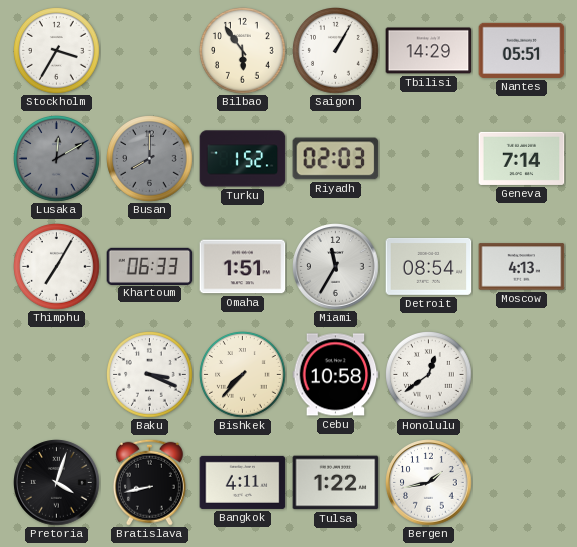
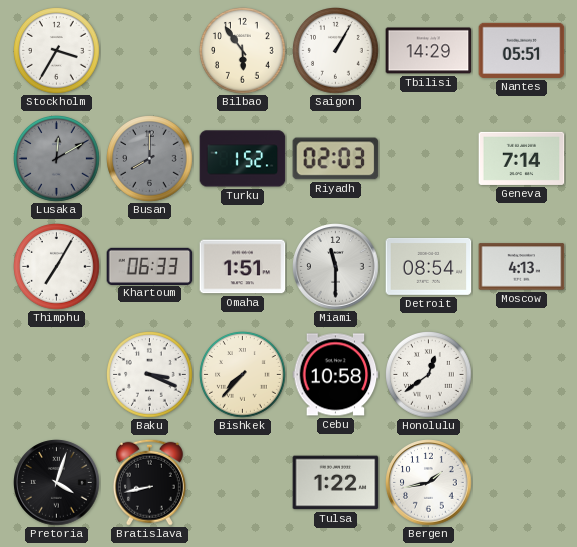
Miami: 11:35 -> 11:30 (336, 267)
Bangkok: 4:11 -> none (243, 482)
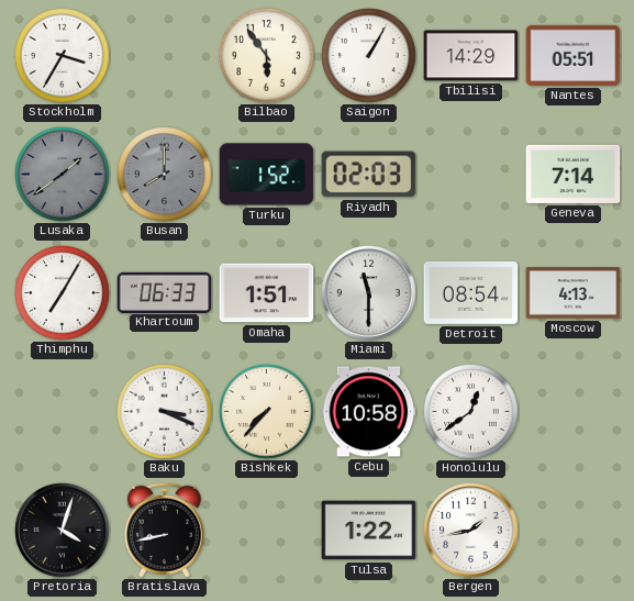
Lusaka: 12:10 -> 1:39 (63, 175)
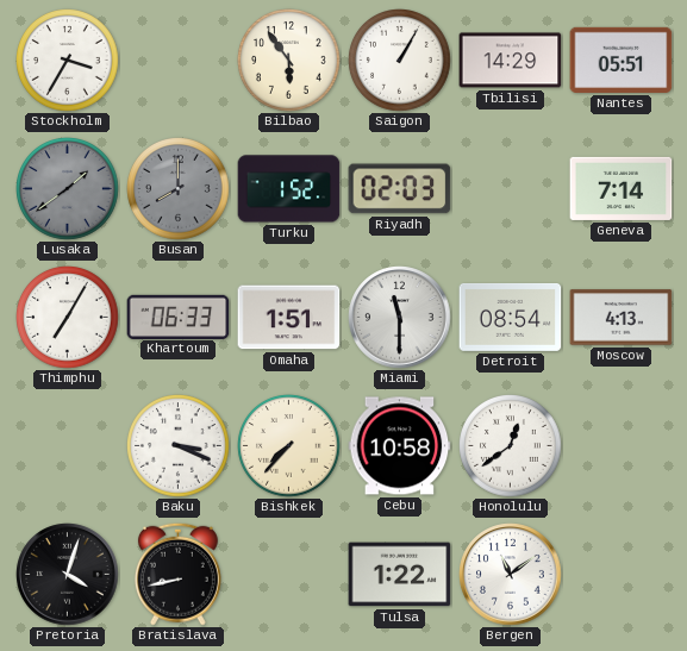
Bergen: 1:43 -> 11:09 (511, 575)
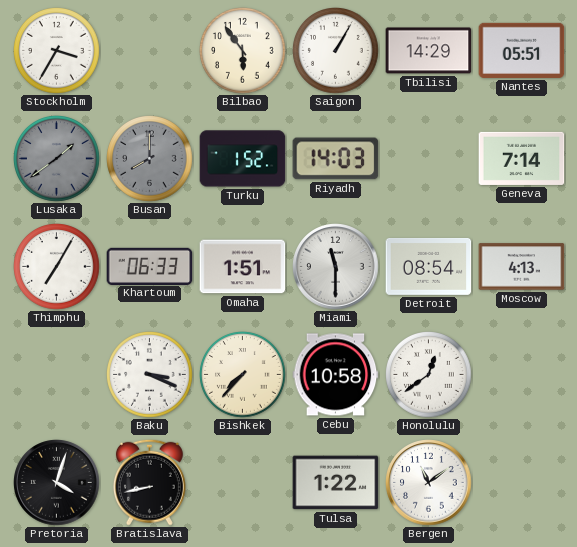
Riyadh: 02:03 -> 14:03 (336, 159)
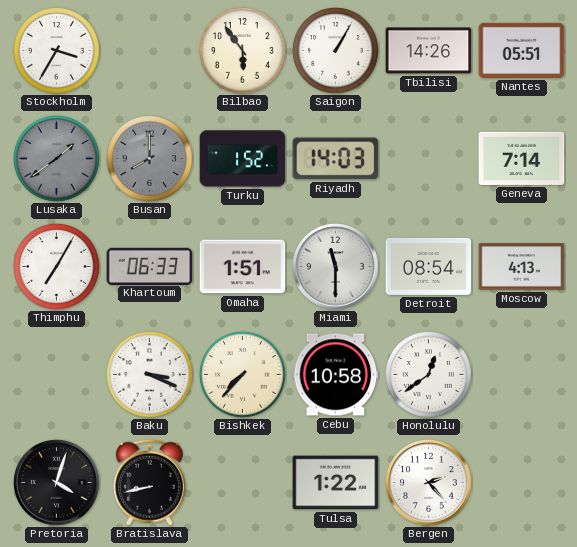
Tbilisi: 14:29 -> 14:26 (429, 51)
Bergen: 11:09 -> 2:23 (429, 483)
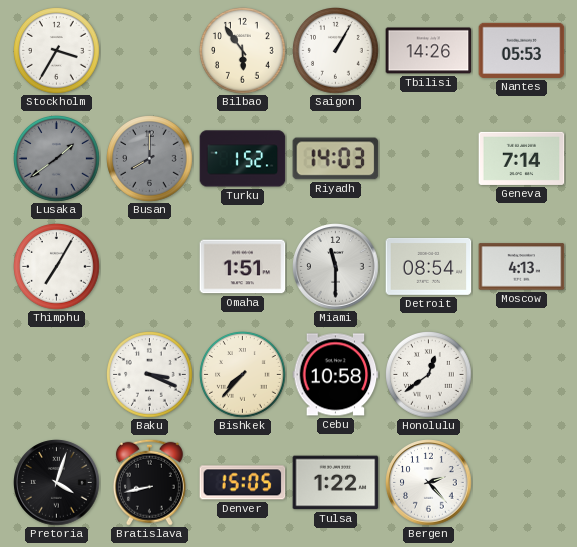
Nantes: 05:51 -> 05:53 (522, 50)
Khartoum: 06:33 -> none (150, 266)
Denver: none -> 15:05 (243, 483)
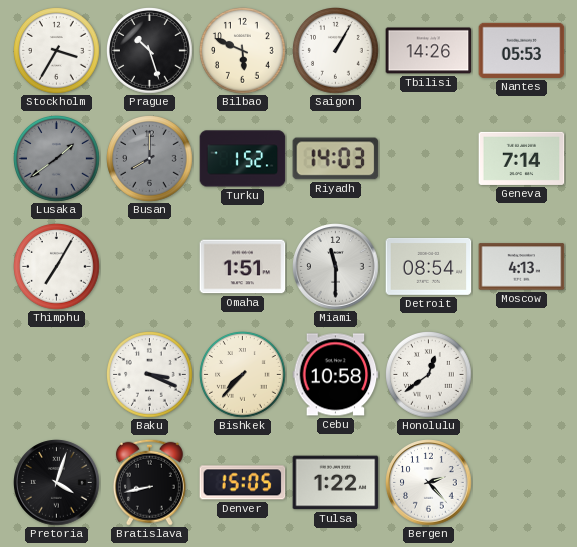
Prague: none -> 10:27 (150, 51)
Bilbao: 5:54 -> 5:49 (243, 51)
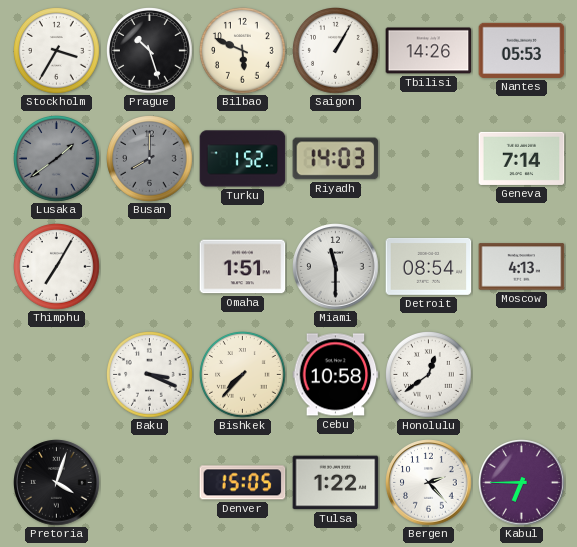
Bratislava: 8:43 -> none (149, 482)
Kabul: none -> 6:45 (522, 483)
